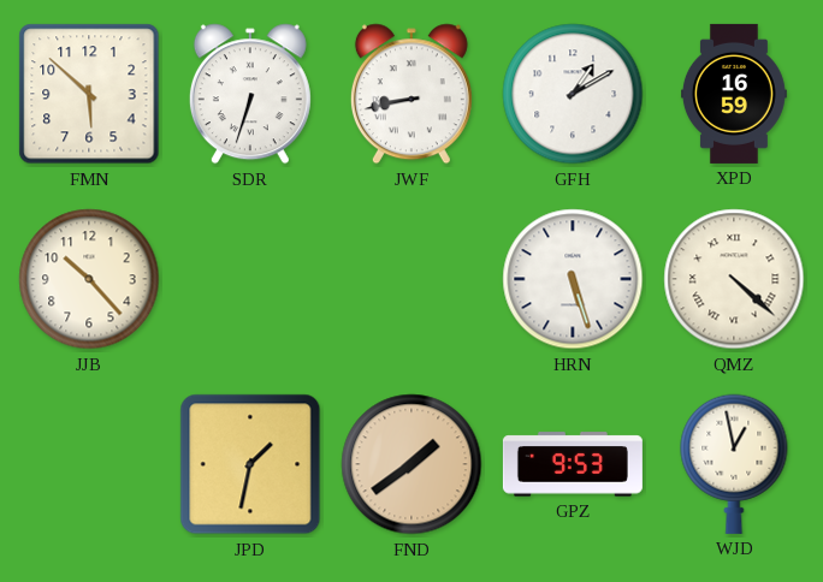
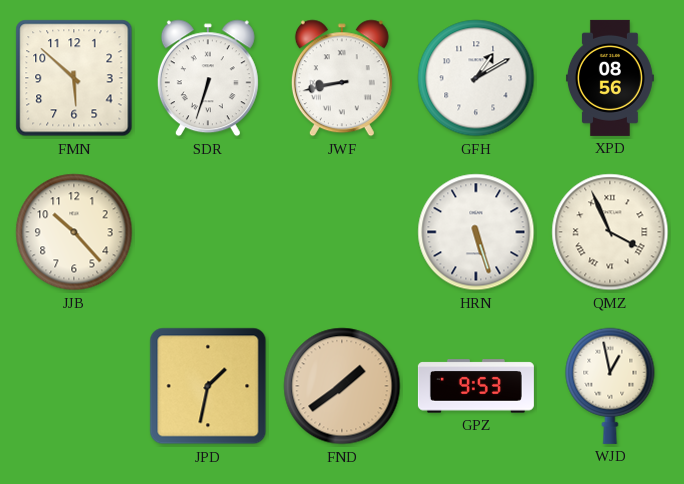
XPD: 16:59 -> 08:56 (610, 78)
QMZ: 4:22 -> 3:56 (610, 232)
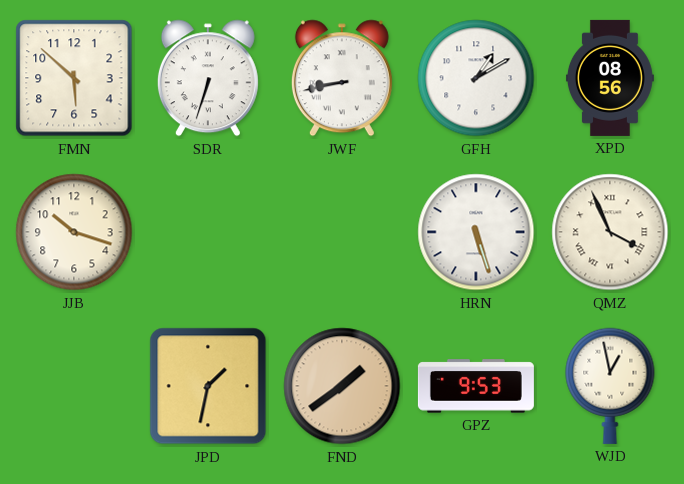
JJB: 10:23 -> 10:18 (74, 232)
